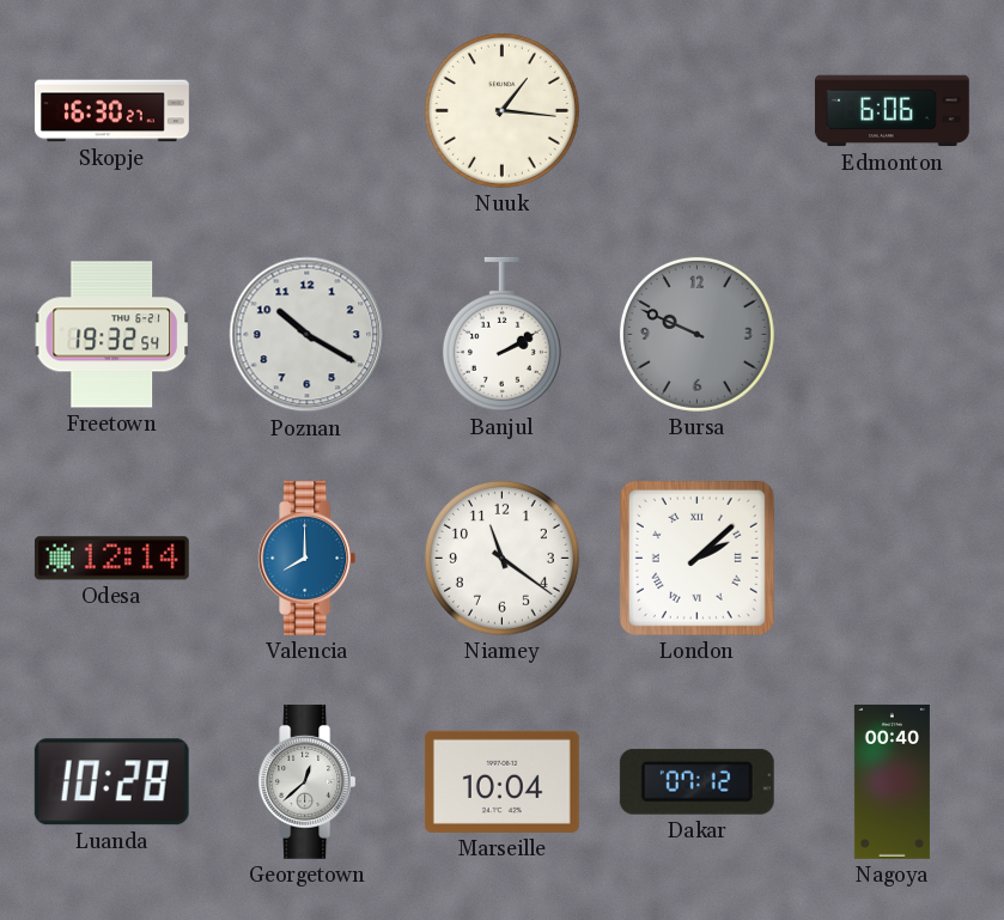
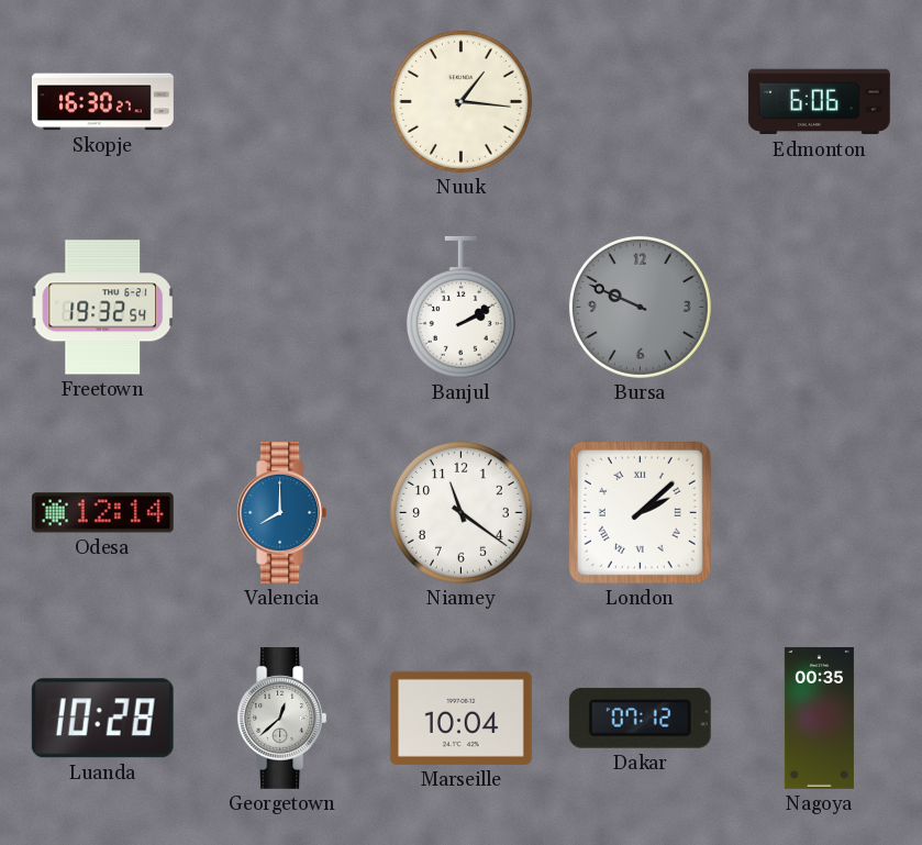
Poznan: 10:20 -> none (308, 335)
Nagoya: 00:40 -> 00:35 (819, 718)
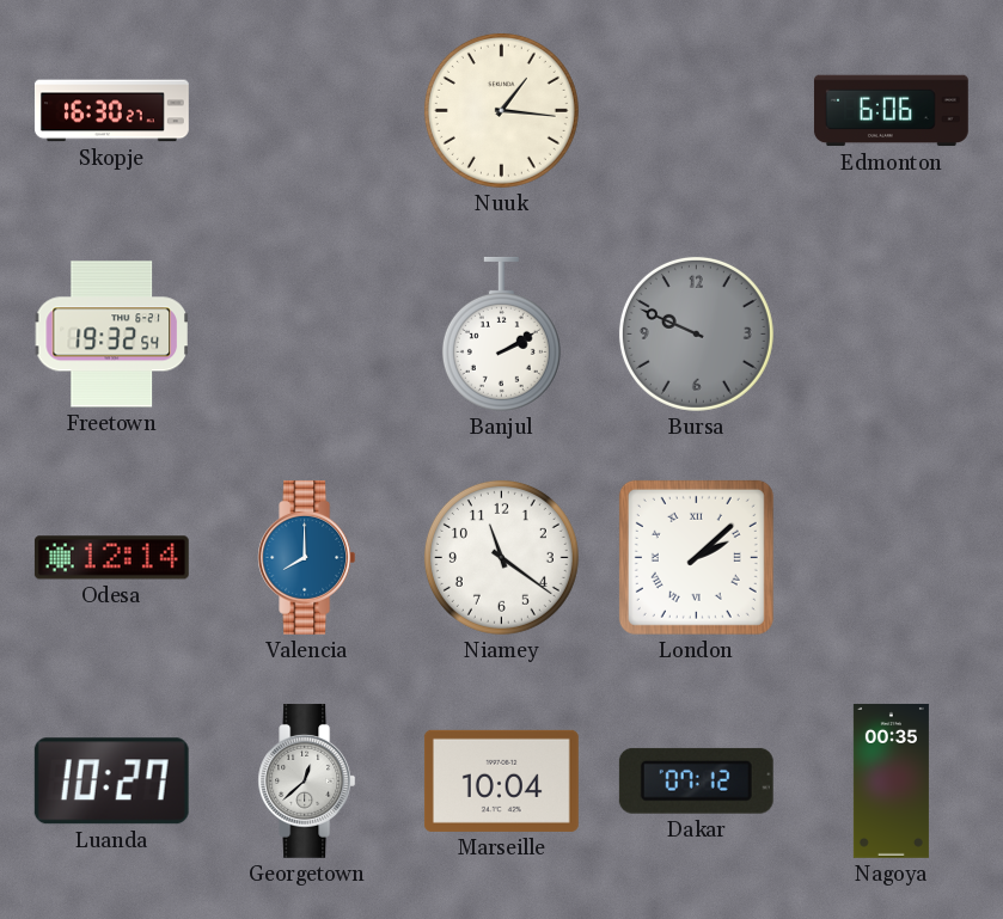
Luanda: 10:28 -> 10:27 (111, 782)
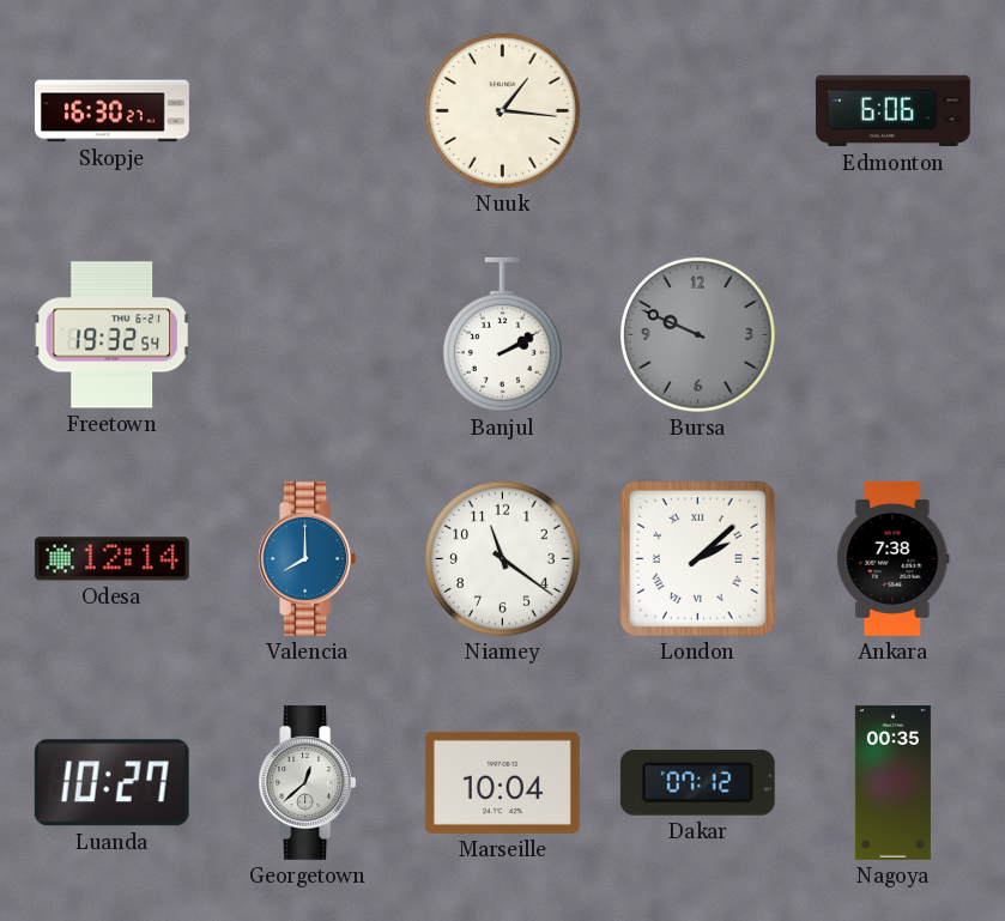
Ankara: none -> 7:38 (894, 558)
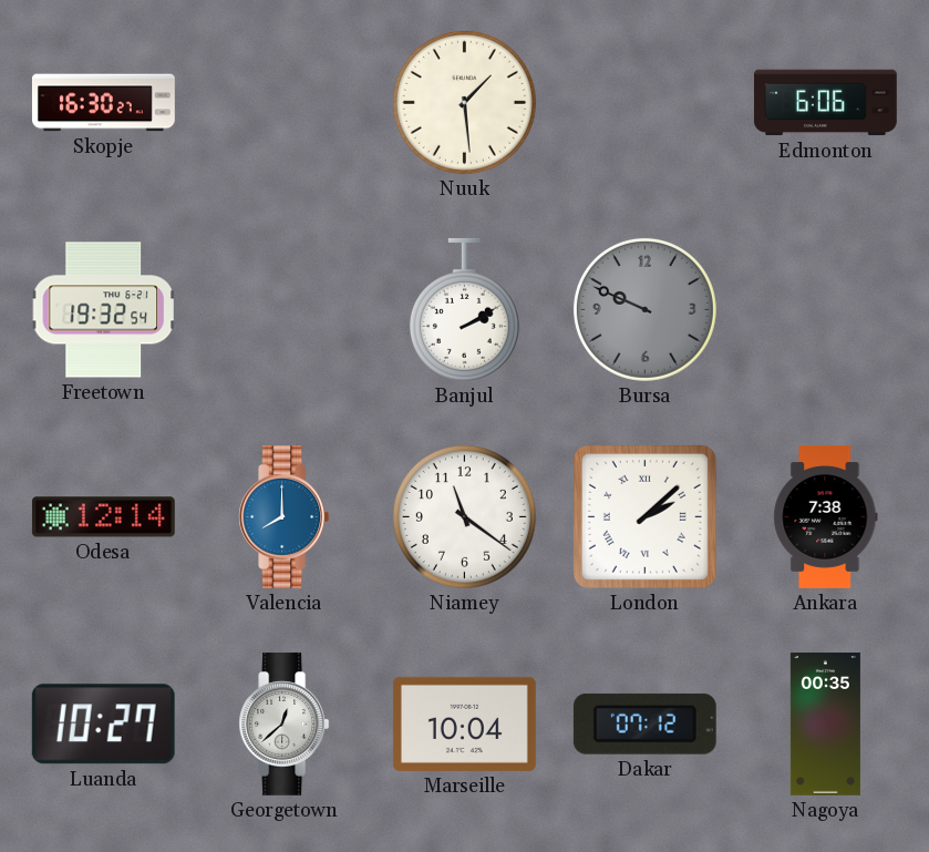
Nuuk: 1:16 -> 1:29 (464, 102)
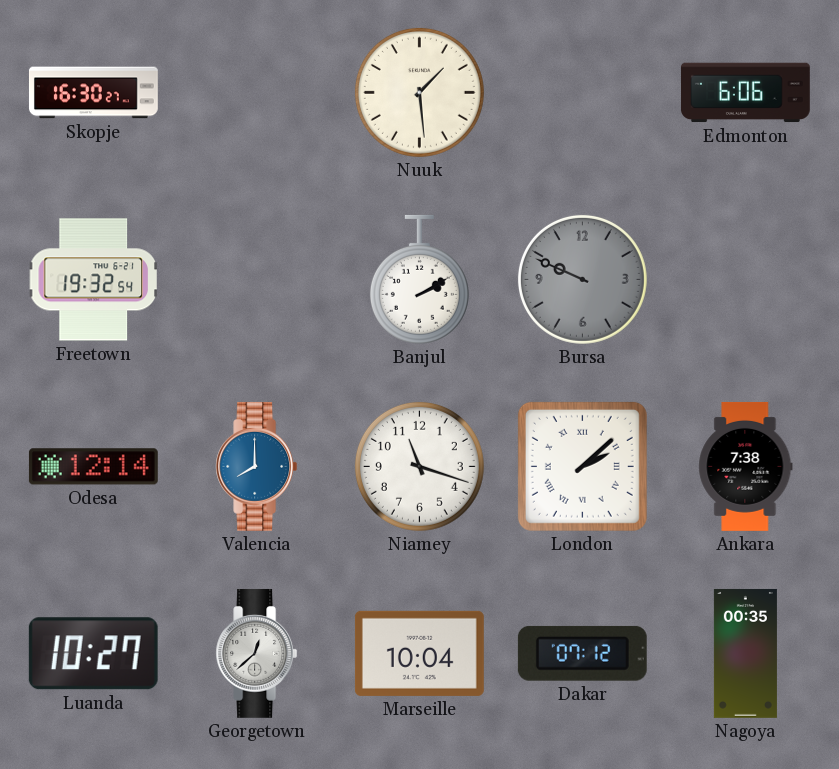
Niamey: 11:21 -> 11:18 (419, 466)
